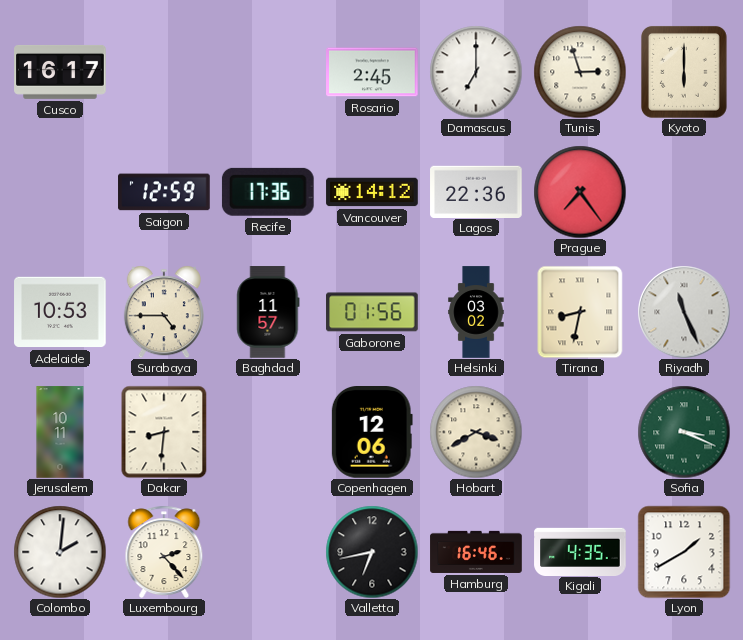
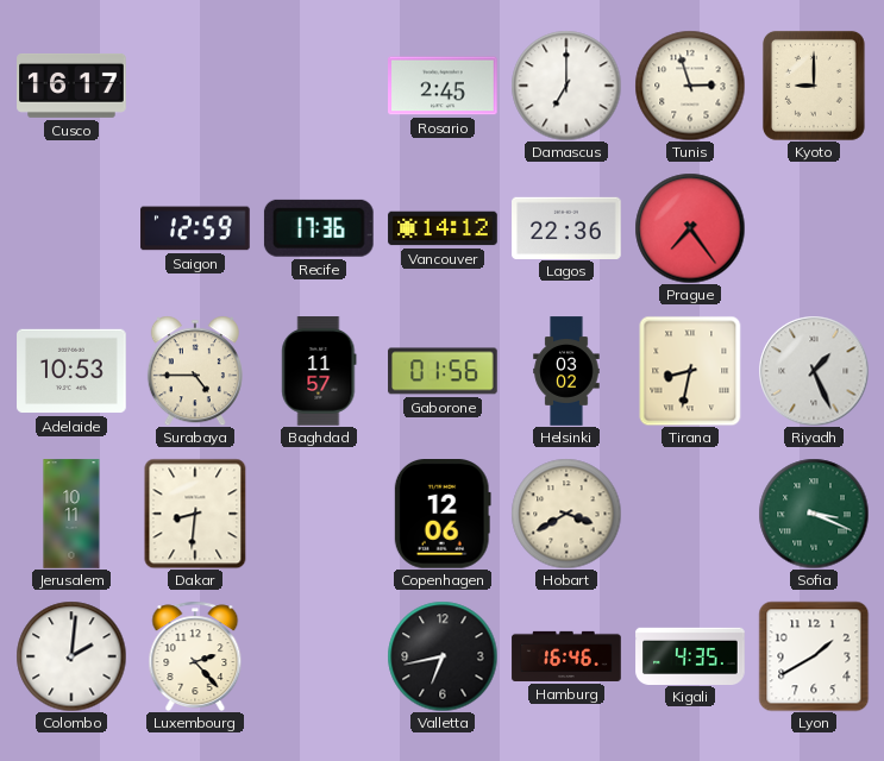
Kyoto: 6:00 -> 9:00 (814, 86)
Riyadh: 11:26 -> 1:26 (814, 371)
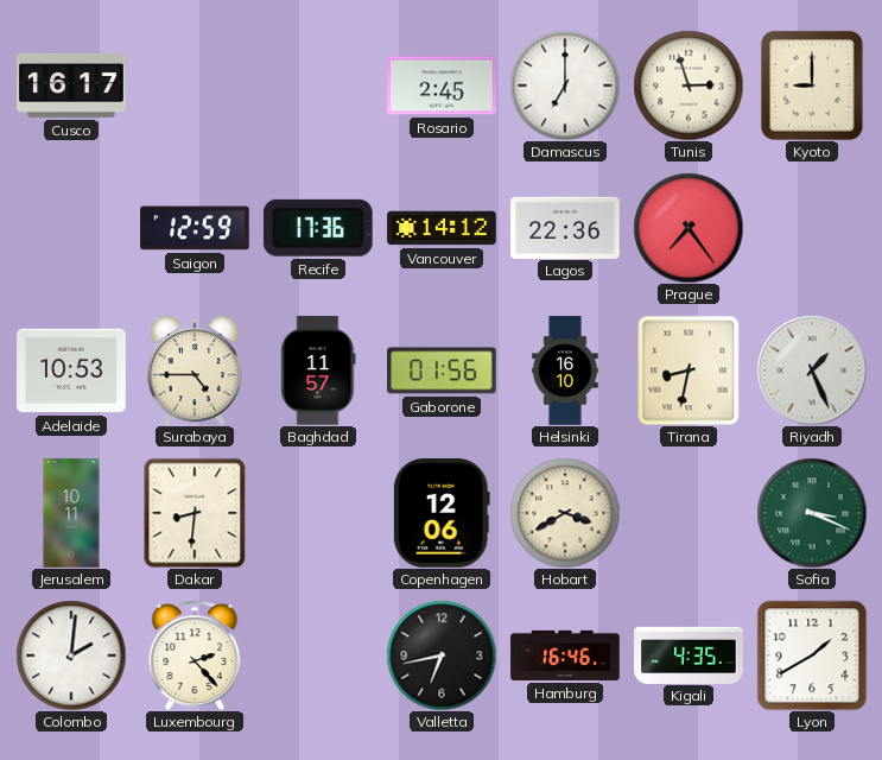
Helsinki: 03:02 -> 16:10 (565, 370)
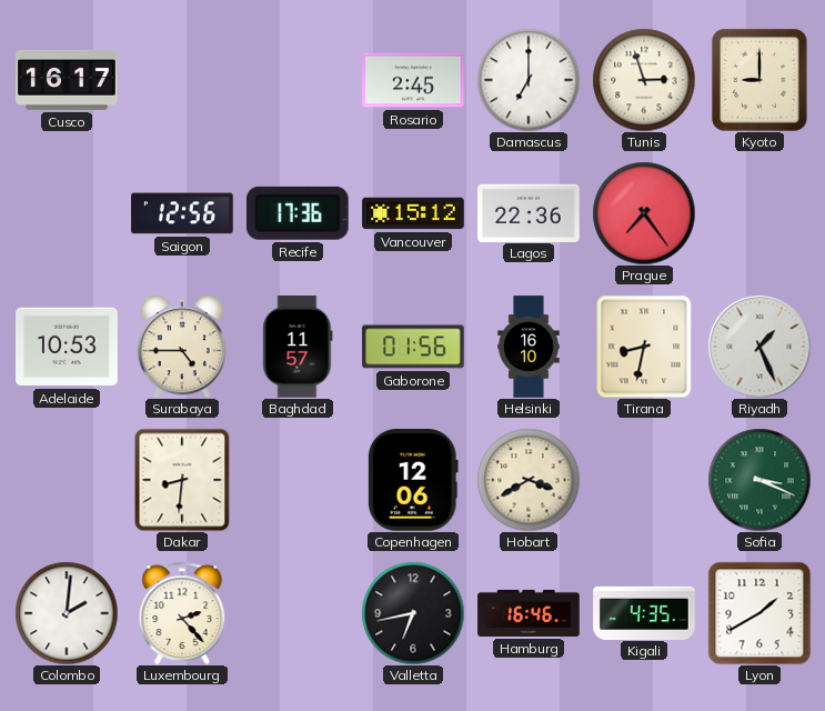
Saigon: 12:59 -> 12:56 (182, 213)
Vancouver: 14:12 -> 15:12 (413, 213)
Jerusalem: 10:11 -> none (71, 513)
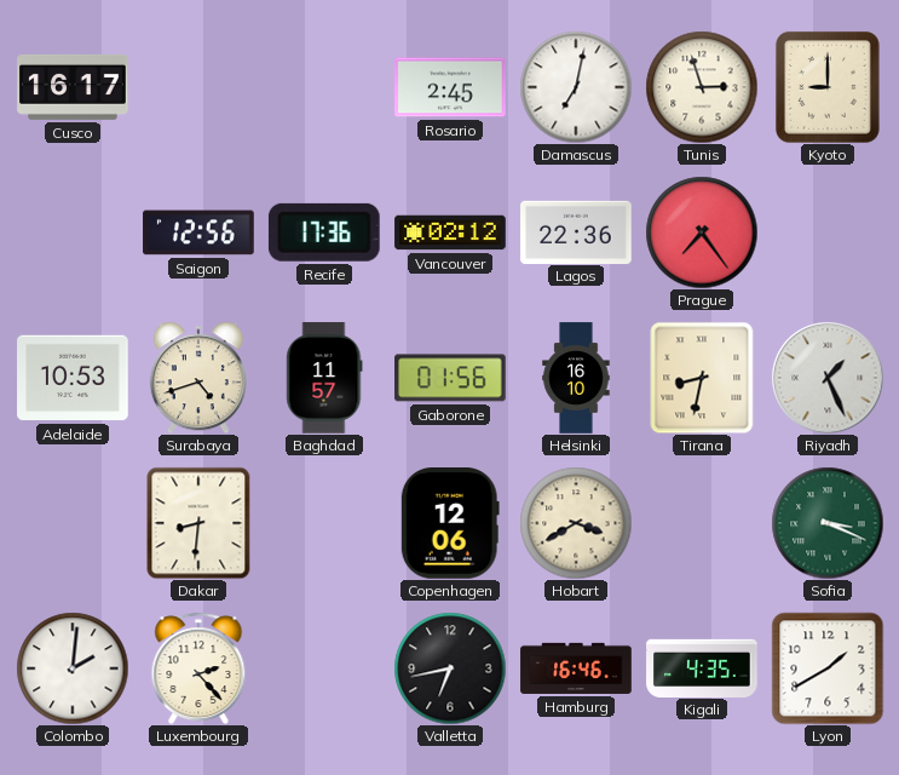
Damascus: 7:00 -> 7:02 (576, 87)
Vancouver: 15:12 -> 02:12 (450, 232)
Surabaya: 4:45 -> 4:42 (198, 378)
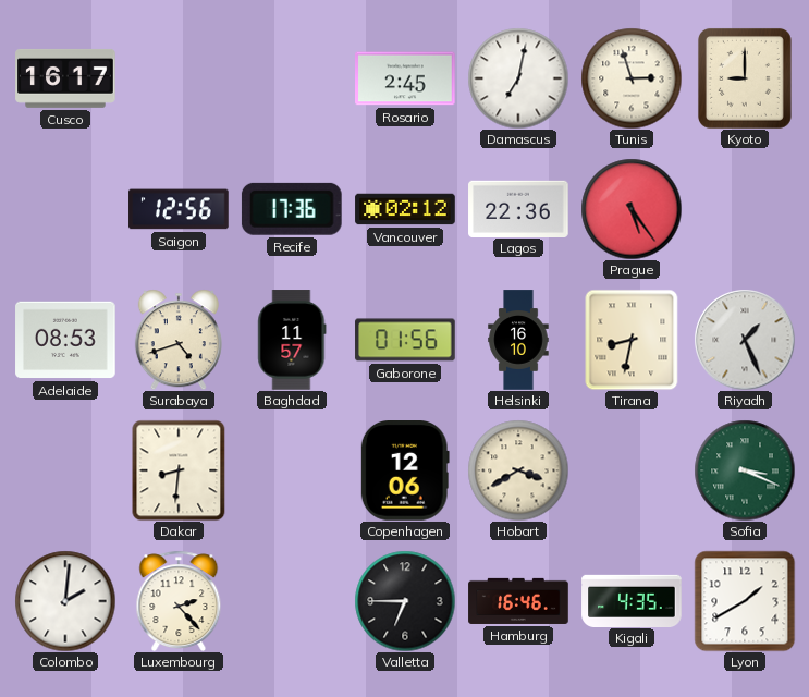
Prague: 7:24 -> 5:24 (632, 209)
Adelaide: 10:53 -> 08:53 (65, 340)
Valletta: 6:43 -> 6:45 (405, 601)
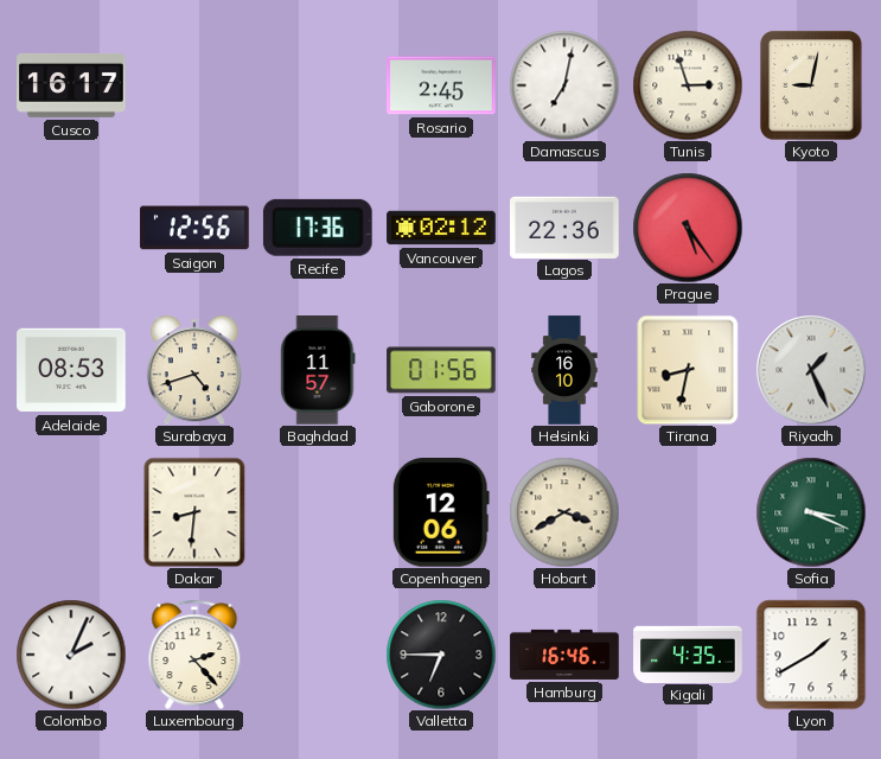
Kyoto: 9:00 -> 9:02 (811, 85)
Colombo: 2:01 -> 2:04 (71, 655)
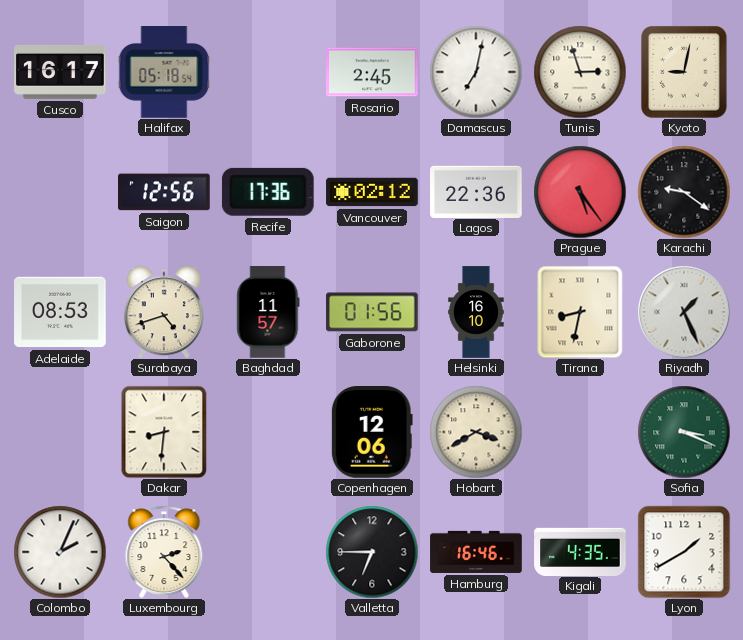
Halifax: none -> 05:18 (164, 72)
Karachi: none -> 9:21 (684, 192)
